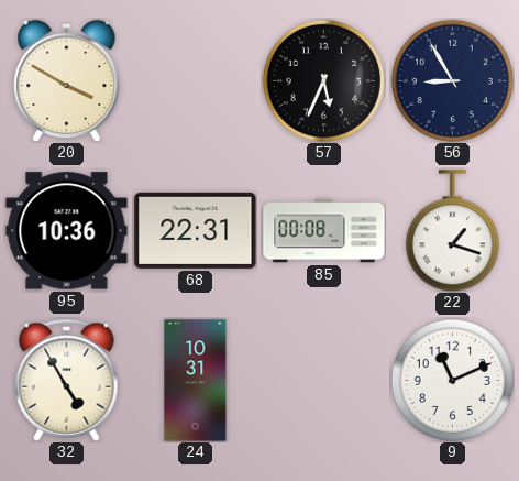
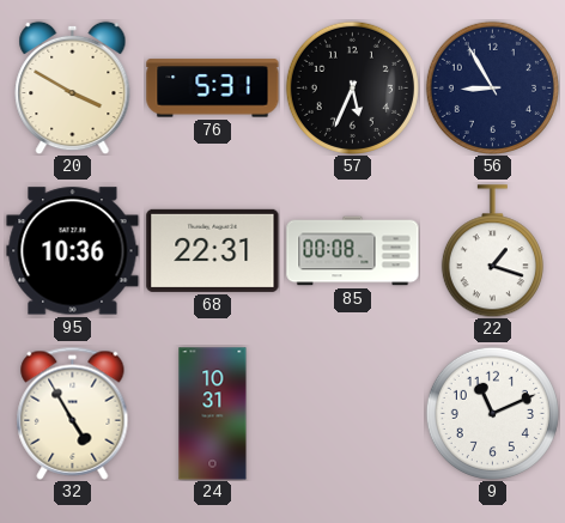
76: none -> 5:31 (213, 89)
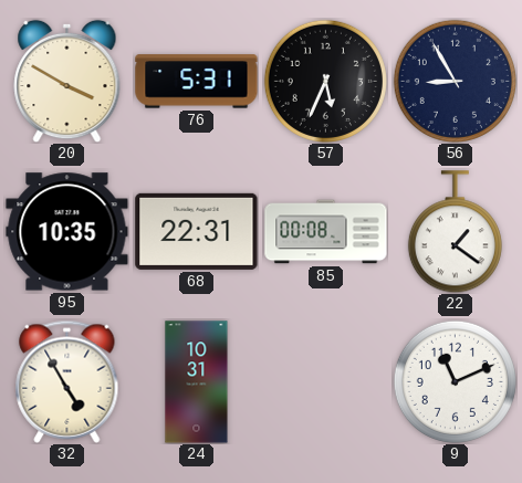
95: 10:36 -> 10:35 (67, 232)
22: 1:18 -> 1:21 (455, 232)
